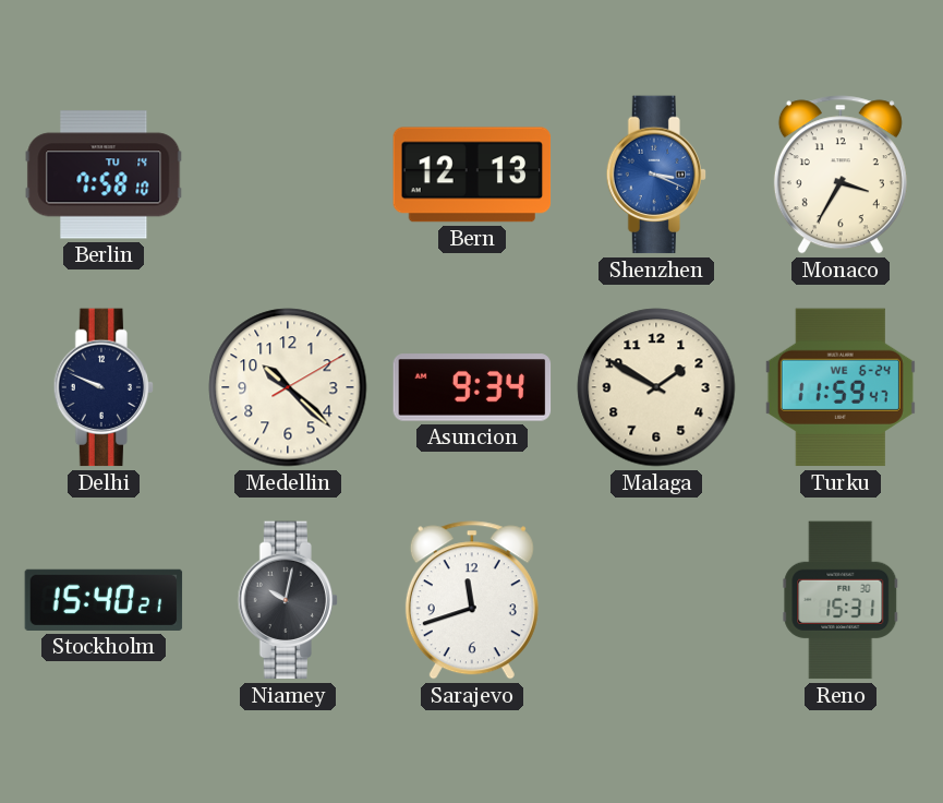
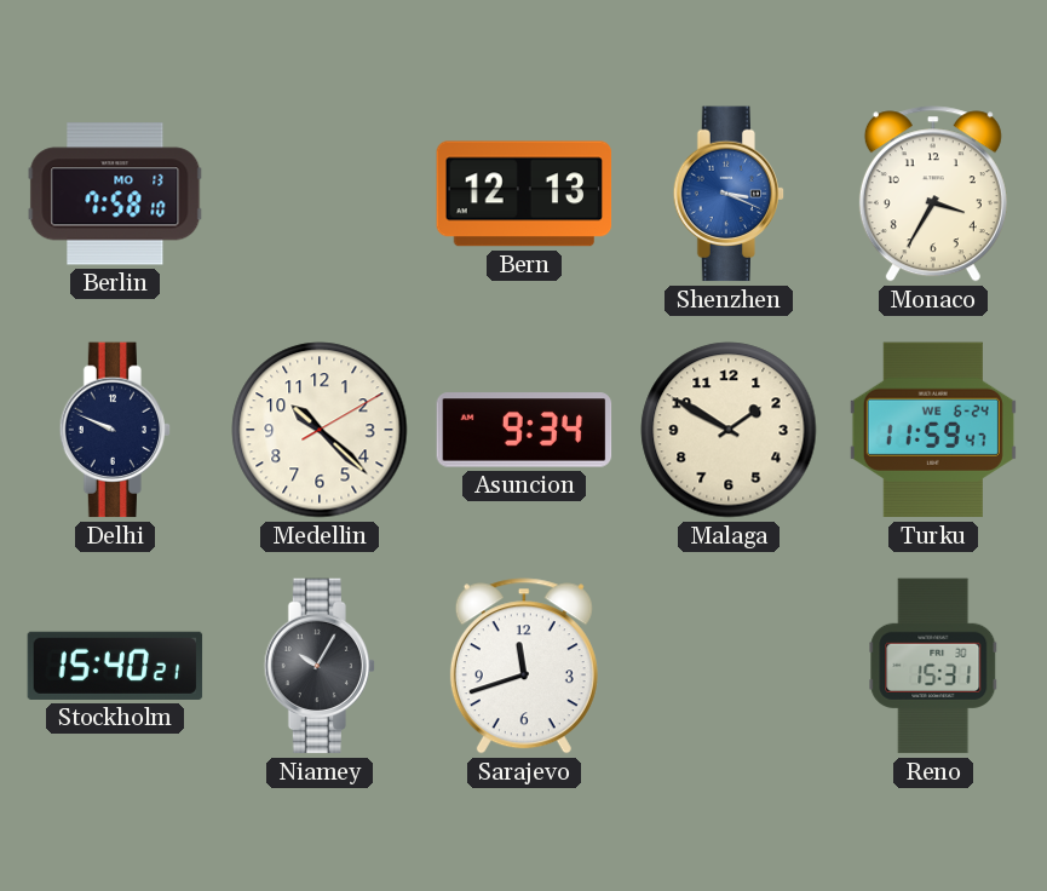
Berlin date: TU 14 -> MO 13 (115, 194)
Niamey: 10:02 -> 10:05 (320, 666)
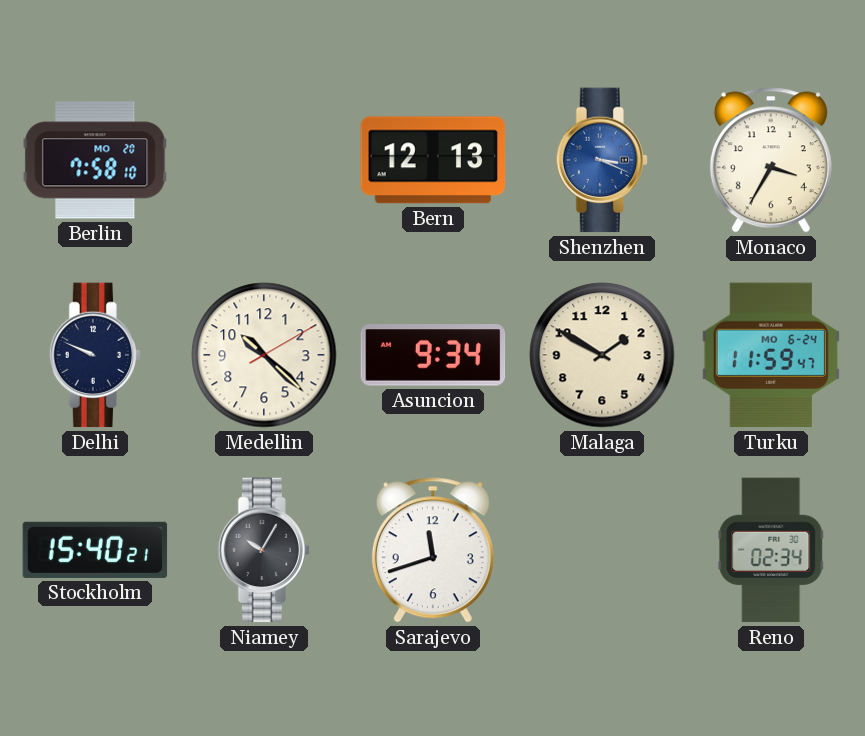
Berlin date: MO 13 -> MO 20 (95, 160)
Turku date: WE 6-24 -> MO 6-24 (771, 355)
Reno: 15:31 -> 02:34 (771, 550)
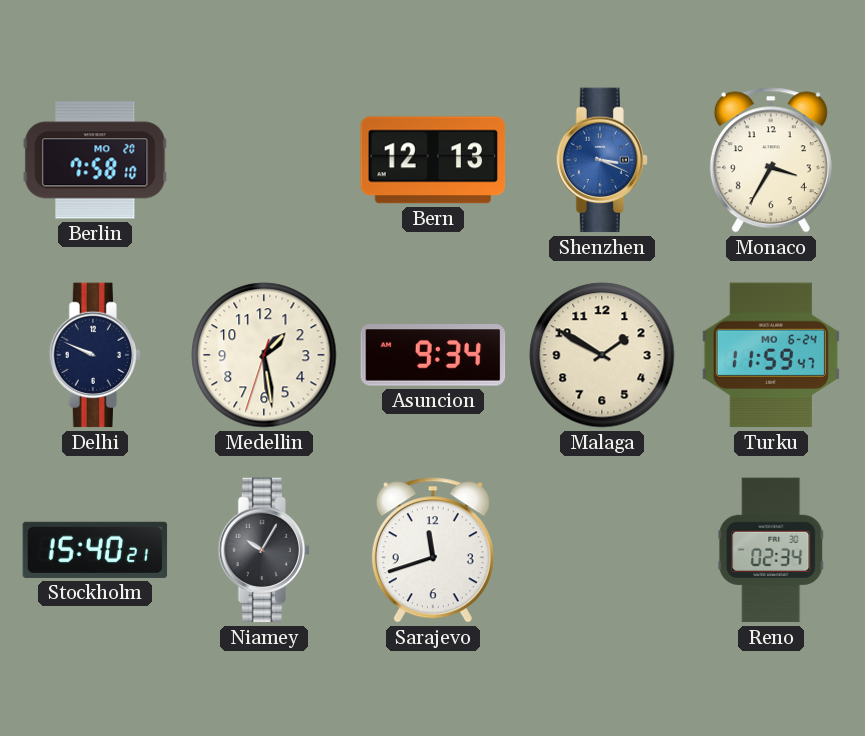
Medellin: 10:22 -> 1:28 (264, 355)
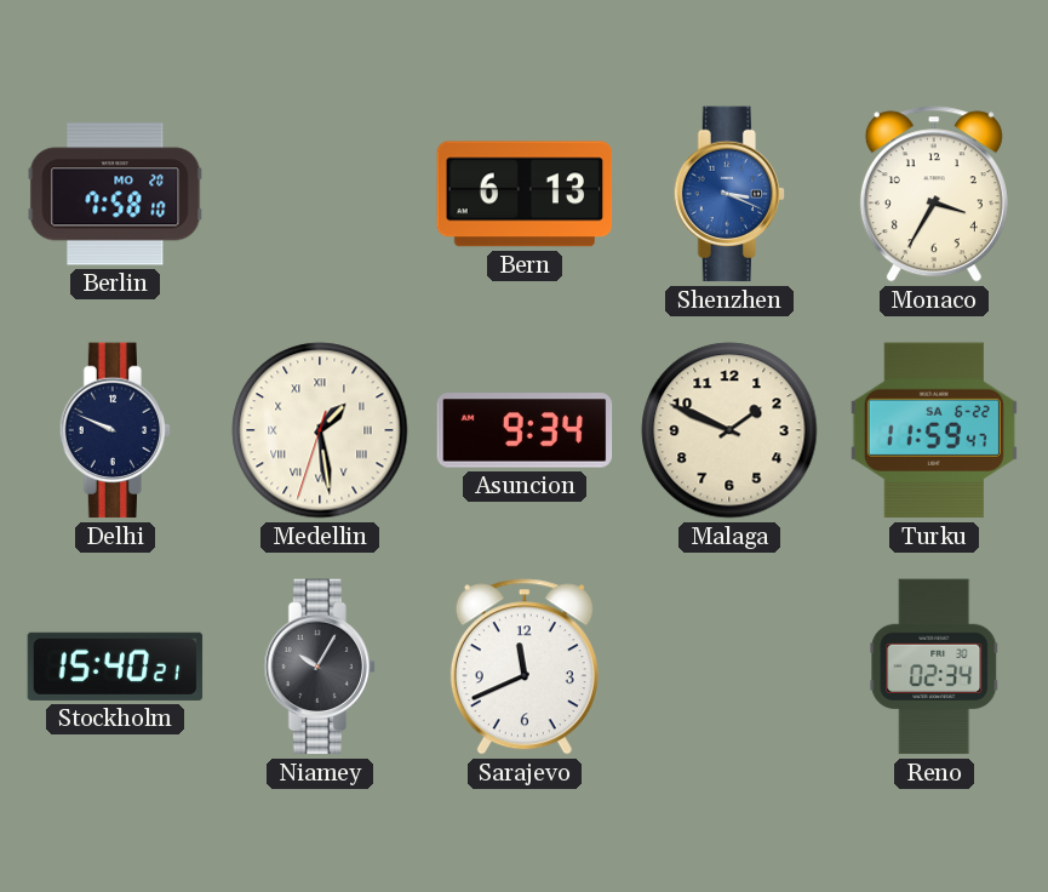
Bern: 12:13 -> 6:13 (525, 194)
Medellin numerals: Arabic -> Roman (320, 430)
Malaga: 1:50 -> 1:49 (729, 430)
Turku date: MO 6-24 -> SA 6-22 (934, 430)
Sarajevo: 11:42 -> 11:41 (525, 667)
